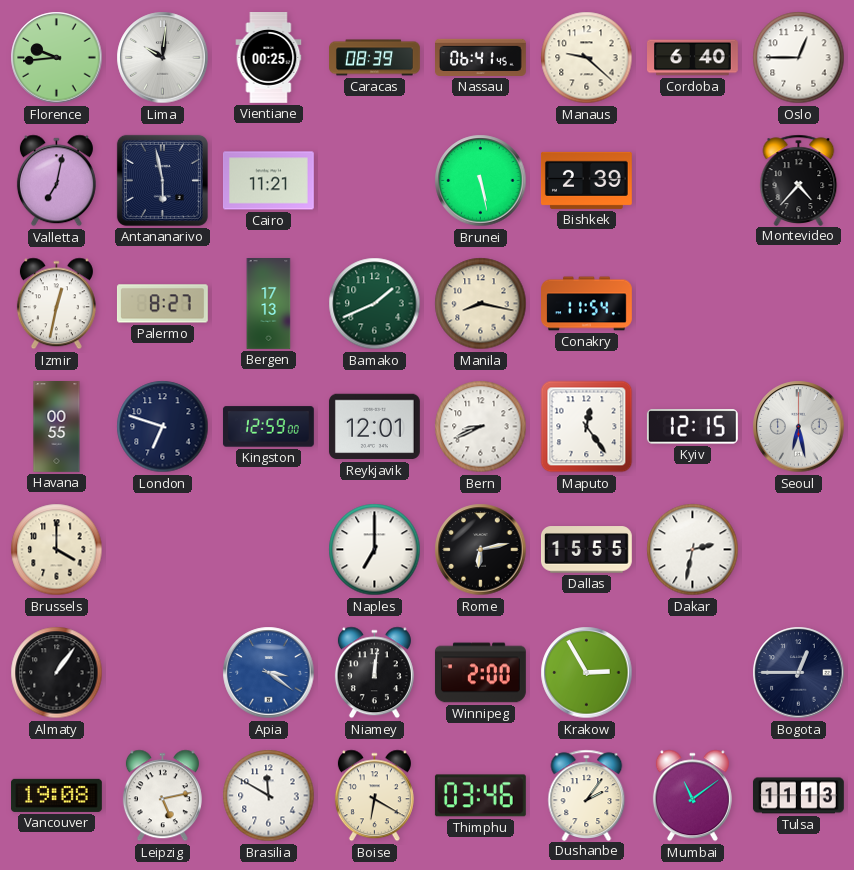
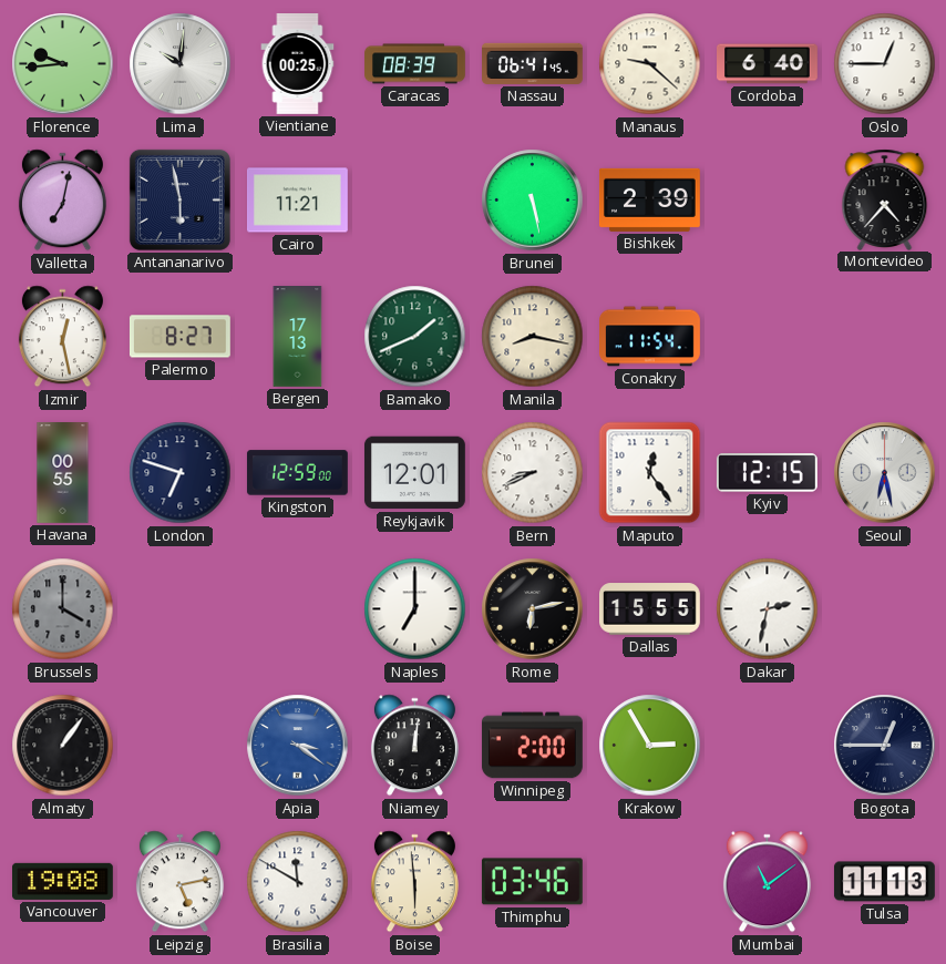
Izmir: 12:32 -> 12:28 (62, 337)
Brussels dial: cream -> grey (63, 609)
Boise: 6:20 -> 5:59 (414, 882)
Dushanbe: 2:06 -> none (587, 795)
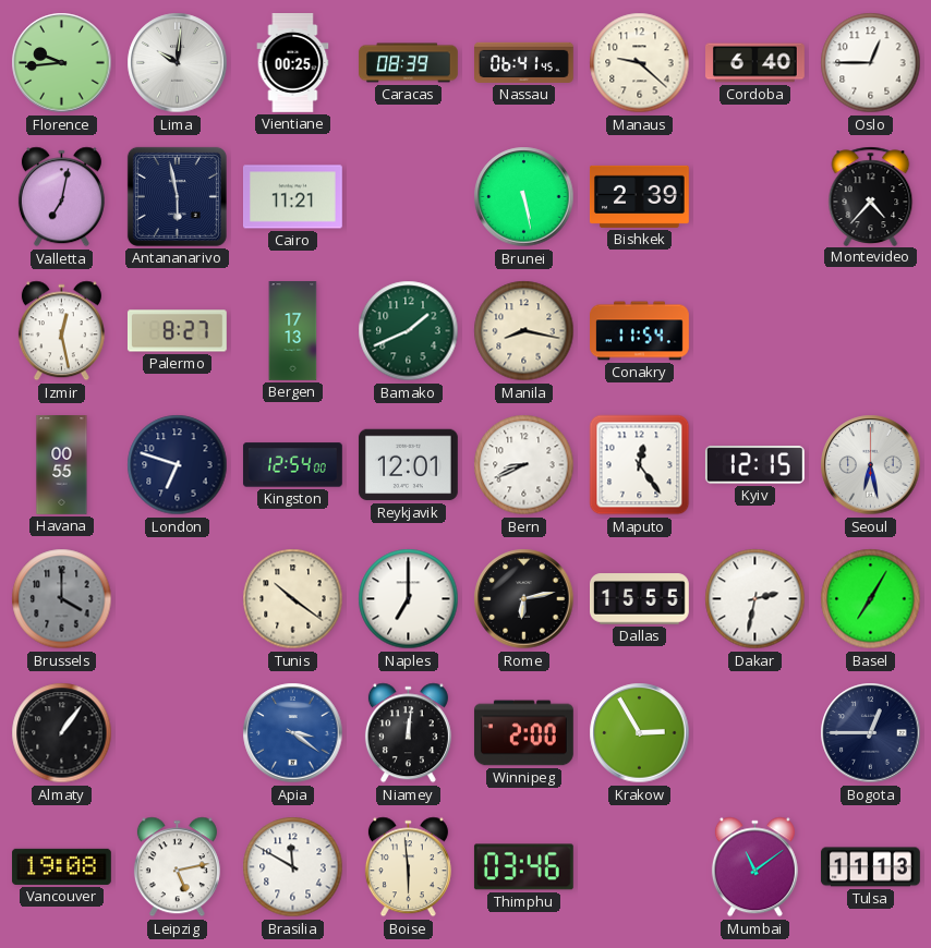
Kingston: 12:59 -> 12:54 (292, 465)
Tunis: none -> 10:21 (293, 599)
Basel: none -> 7:05 (871, 599)
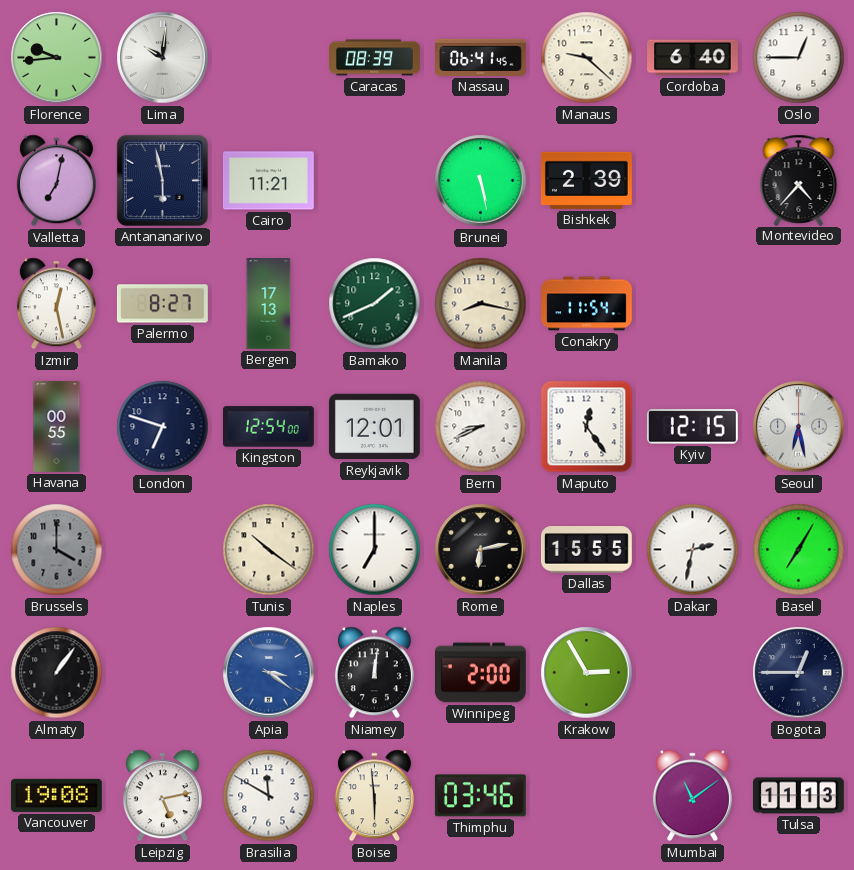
Vientiane: 00:25 -> none (293, 63)
